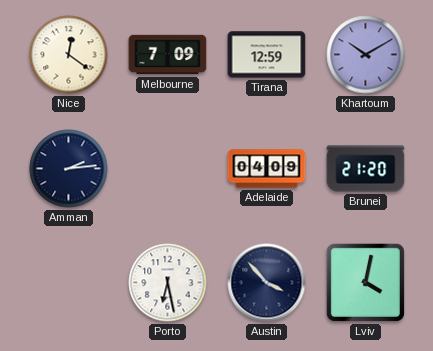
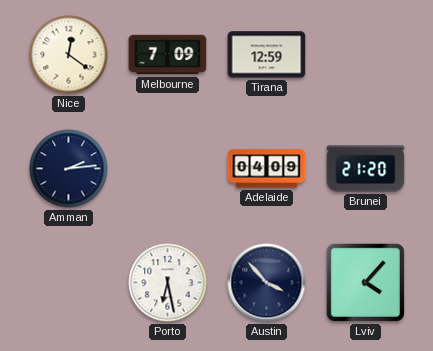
Khartoum: 10:10 -> none (366, 55)
Lviv: 4:02 -> 4:07 (365, 282)
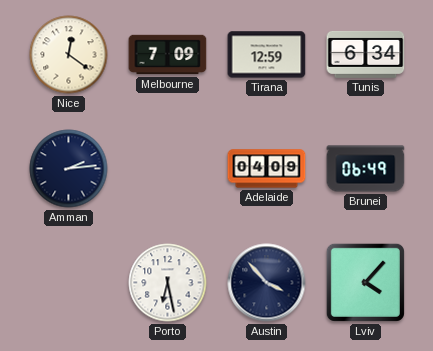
Tunis: none -> 6:34 (366, 54)
Brunei: 21:20 -> 06:49 (366, 169)
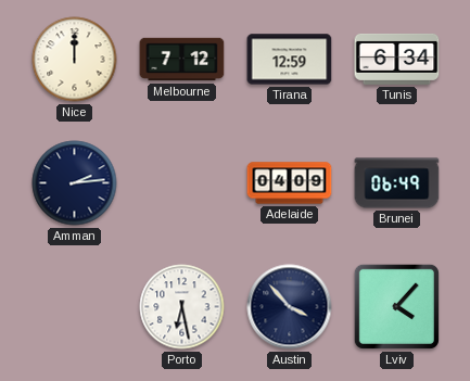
Nice: 12:21 -> 12:00 (75, 60)
Melbourne: 7:09 -> 7:12 (182, 60)
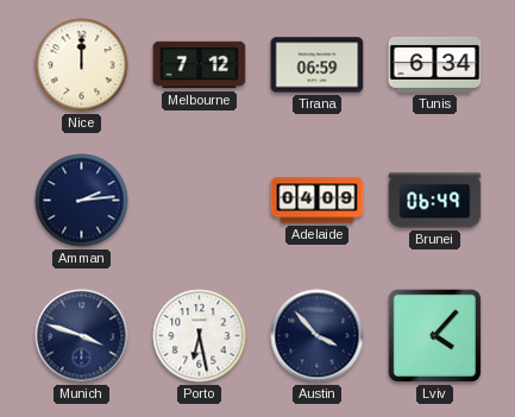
Tirana: 12:59 -> 06:59 (318, 65)
Munich: none -> 3:48 (82, 336)
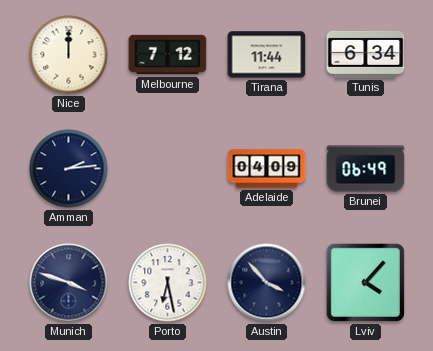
Tirana: 06:59 -> 11:44 (267, 55)
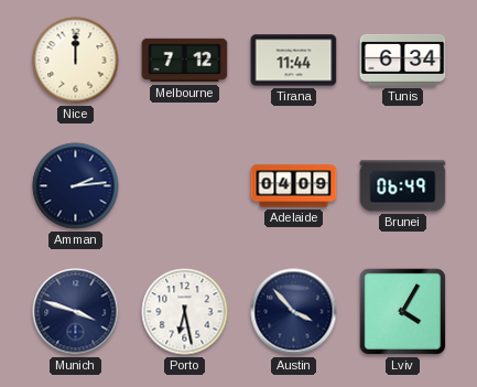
Lviv: 4:07 -> 4:05 (402, 311)
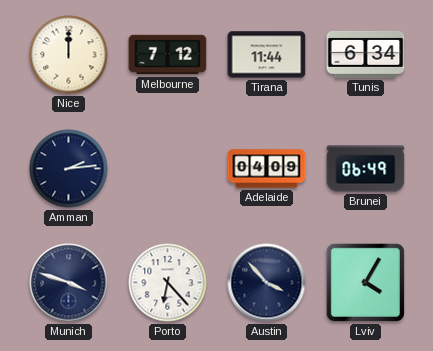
Porto: 6:28 -> 6:23 (168, 283)
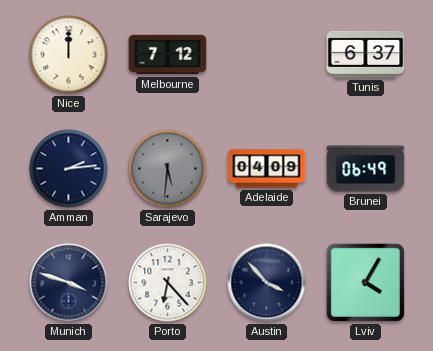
Tirana: 11:44 -> none (267, 55)
Tunis: 6:34 -> 6:37 (366, 54)
Sarajevo: none -> 5:31 (168, 169)
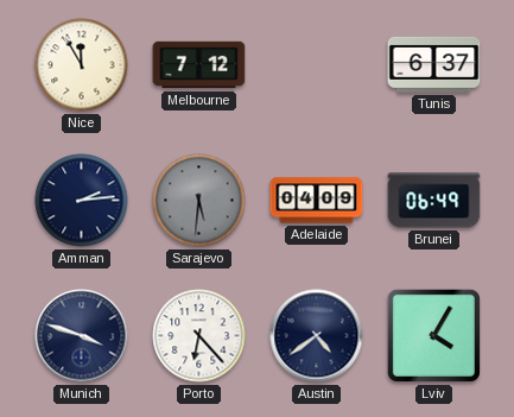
Nice: 12:00 -> 11:55 (82, 65)
Austin: 3:53 -> 4:39 (317, 336)
